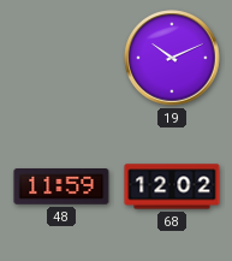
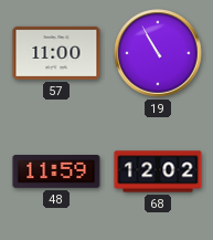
57: none -> 11:00 (56, 53)
19: 10:11 -> 10:55 (158, 53)
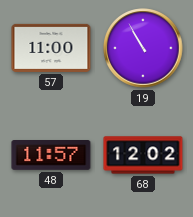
48: 11:59 -> 11:57 (51, 156)
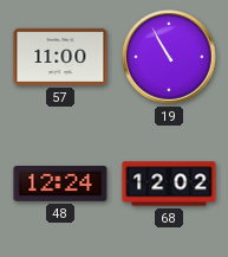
48: 11:57 -> 12:24 (60, 185)
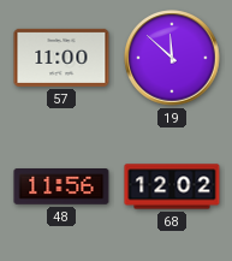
19: 10:55 -> 11:52 (172, 58)
48: 12:24 -> 11:56 (61, 188)
